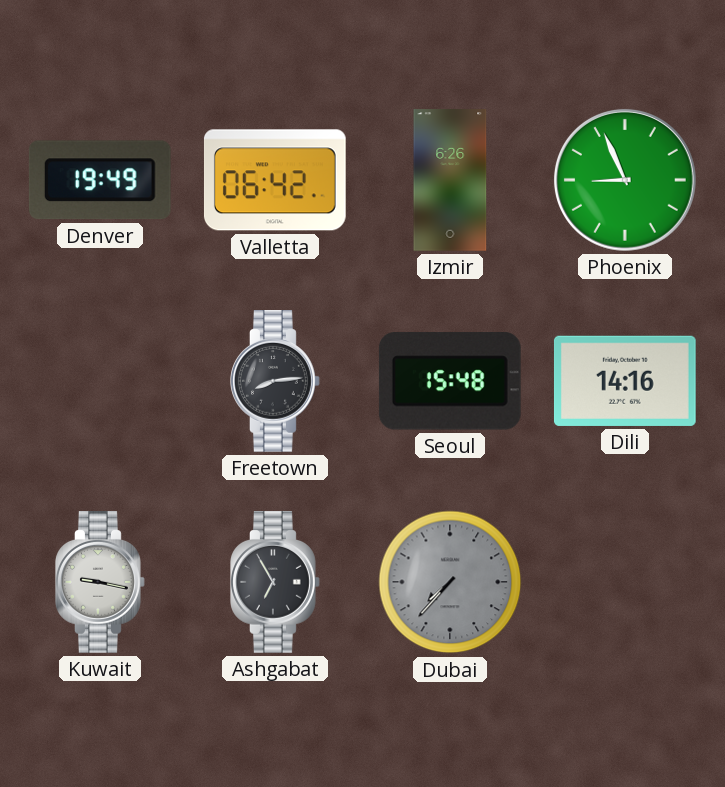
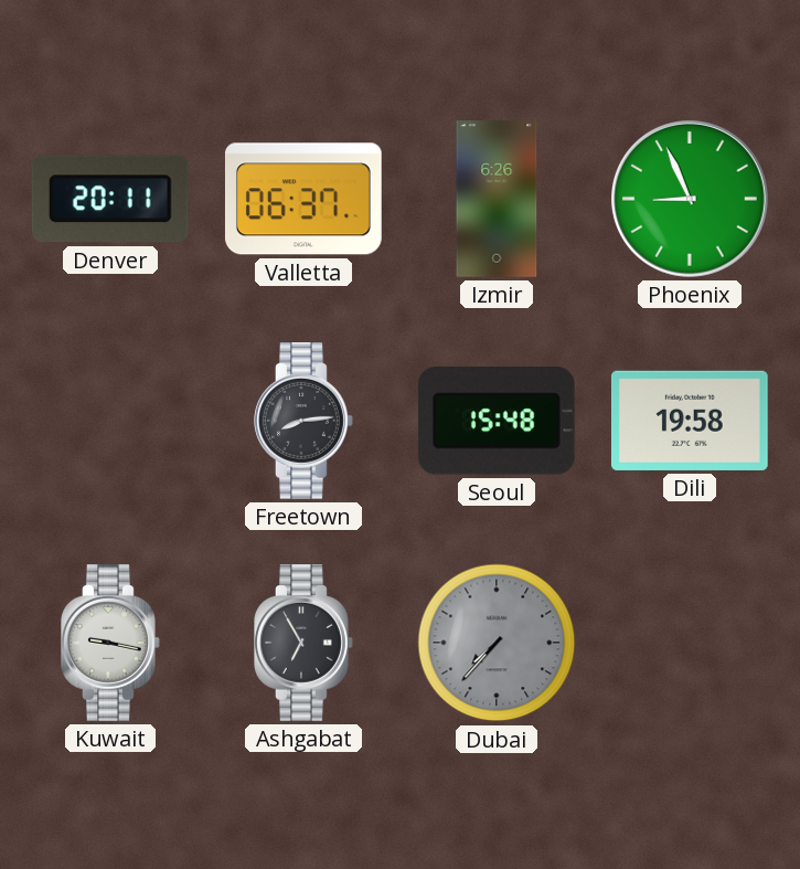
Denver: 19:49 -> 20:11 (110, 199)
Valletta: 06:42 -> 06:37 (303, 199)
Dili: 14:16 -> 19:58 (690, 421)
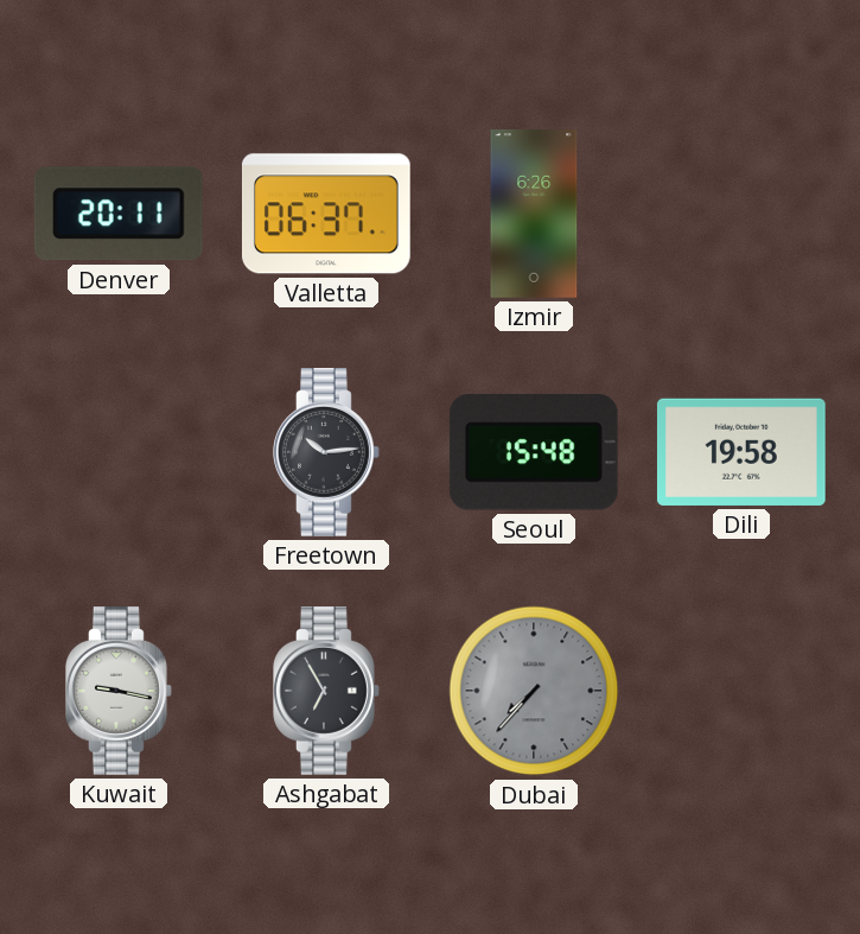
Phoenix: 8:56 -> none (690, 199)
Freetown: 8:14 -> 10:14 (327, 453)
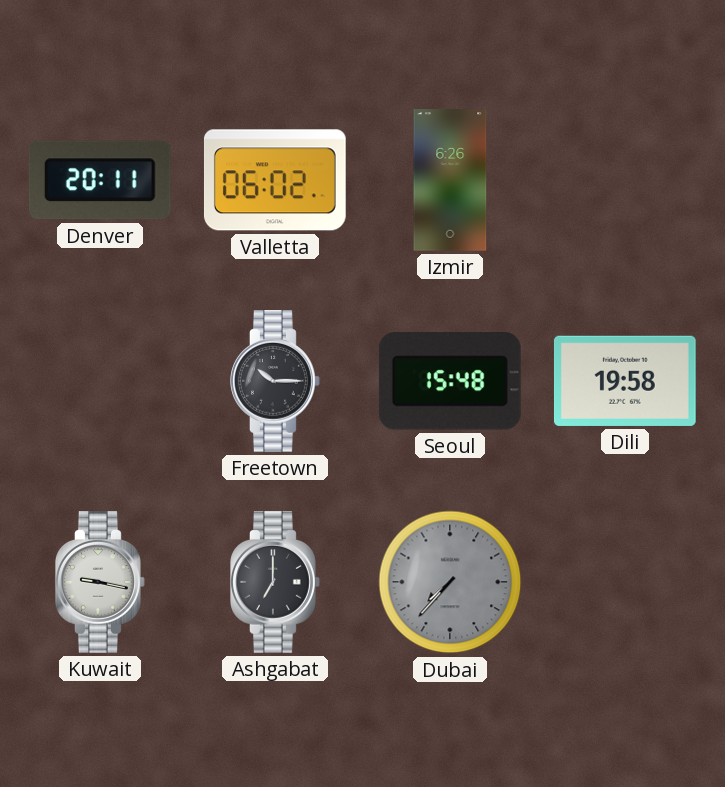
Valletta: 06:37 -> 06:02 (275, 180)
Freetown: 10:14 -> 10:15 (276, 382)
Ashgabat: 6:55 -> 7:00 (276, 583)
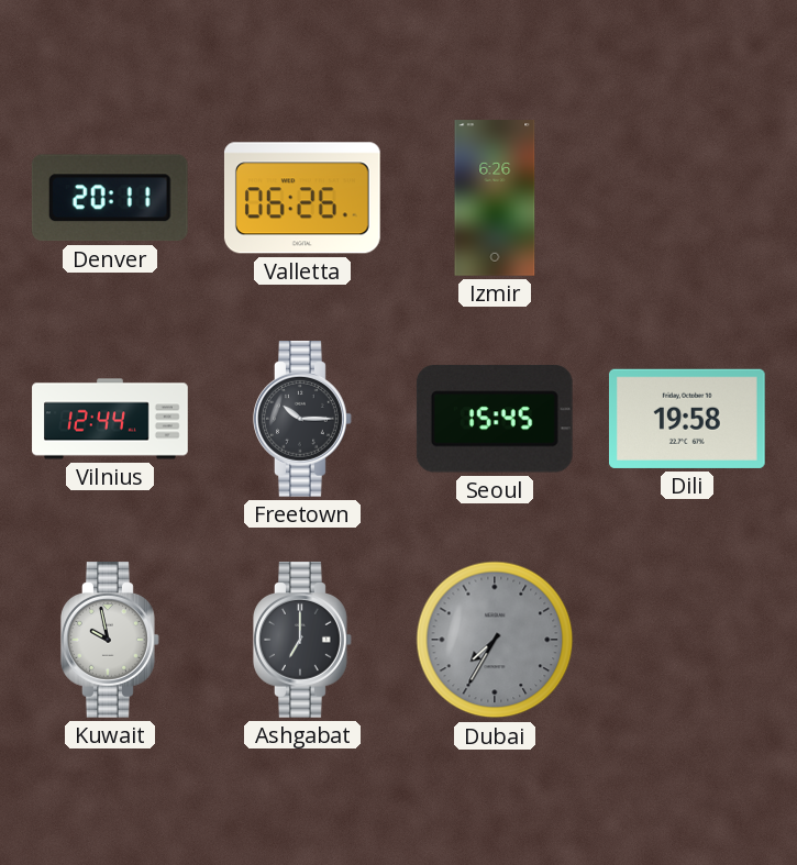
Valletta: 06:02 -> 06:26 (302, 198)
Vilnius: none -> 12:44 (110, 419)
Seoul: 15:48 -> 15:45 (495, 420)
Kuwait: 9:17 -> 9:58 (111, 641)
Dubai: 7:37 -> 7:35 (495, 640)
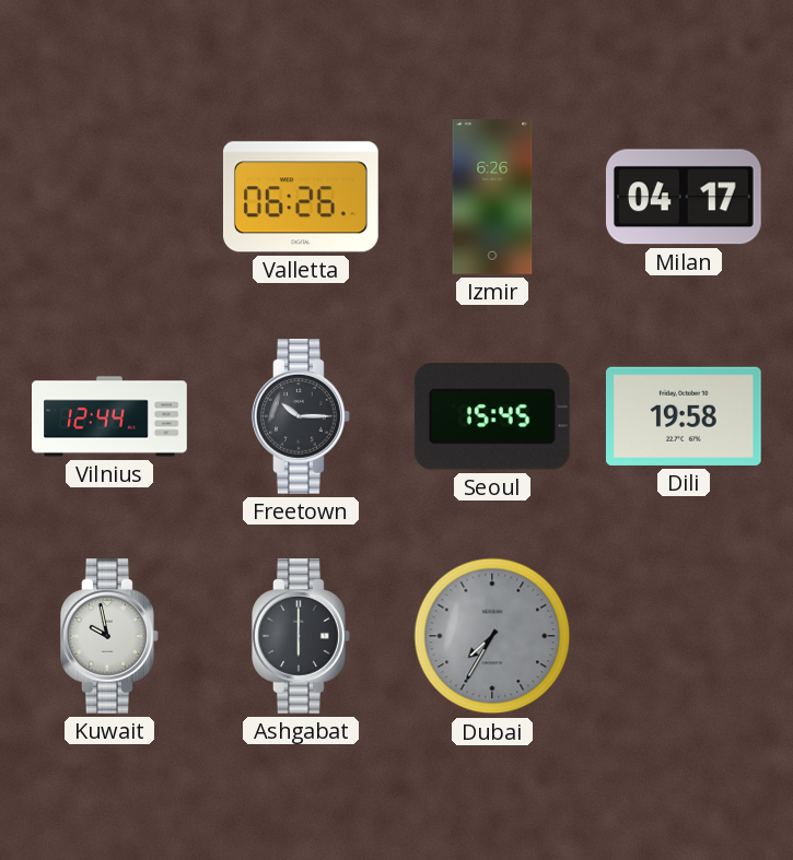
Denver: 20:11 -> none (110, 198)
Milan: none -> 04:17 (684, 197)
Ashgabat: 7:00 -> 6:00 (302, 637)
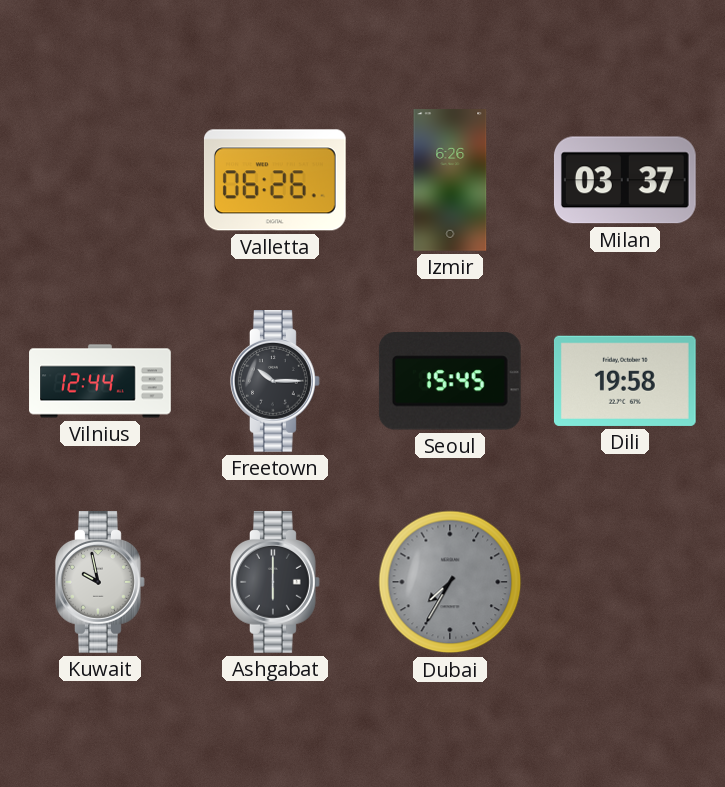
Milan: 04:17 -> 03:37 (625, 180)
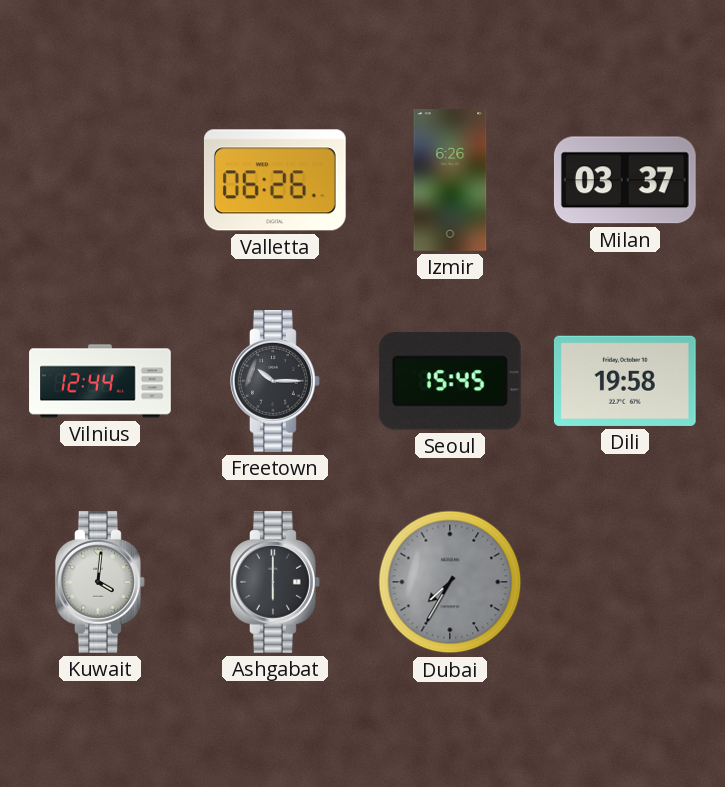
Kuwait: 9:58 -> 4:01 (101, 583)
